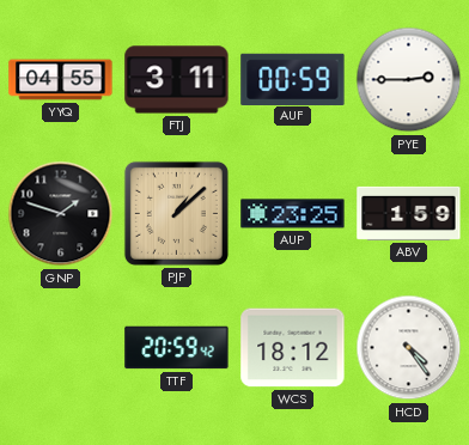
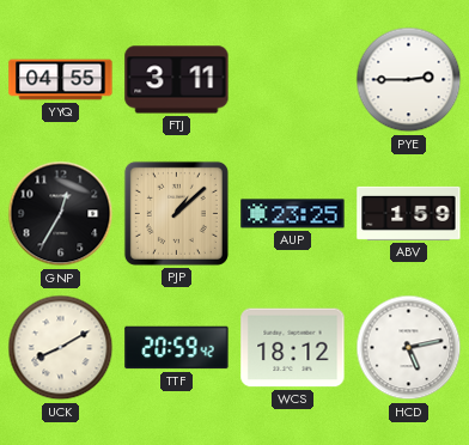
AUF: 00:59 -> none (293, 79)
GNP: 1:48 -> 12:35 (61, 214)
UCK: none -> 8:10 (61, 348)
HCD: 4:24 -> 5:13 (409, 348)
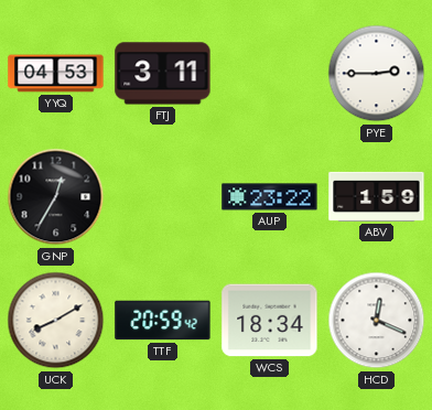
YYQ: 04:55 -> 04:53 (56, 74)
PJP: 1:08 -> none (176, 213)
AUP: 23:25 -> 23:22 (270, 197)
WCS: 18:12 -> 18:34 (270, 321)
HCD: 5:13 -> 12:19 (377, 321)
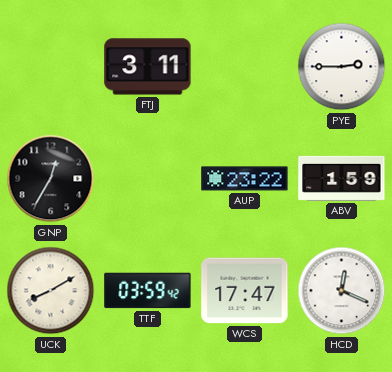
YYQ: 04:53 -> none (56, 74)
TTF: 20:59 -> 03:59 (148, 291)
WCS: 18:34 -> 17:47 (245, 291)
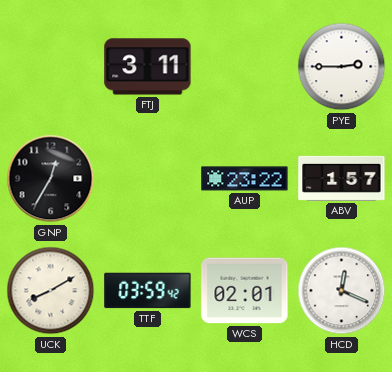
ABV: 1:59 -> 1:57 (342, 178)
WCS: 17:47 -> 02:01 (245, 291)
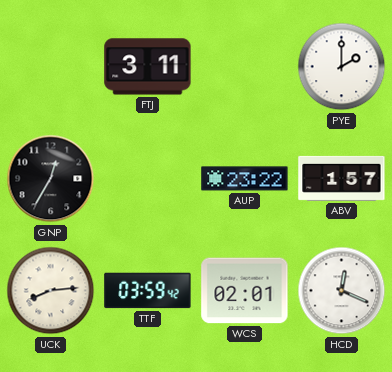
PYE: 2:45 -> 2:00 (342, 67)
UCK: 8:10 -> 8:14 (51, 291)
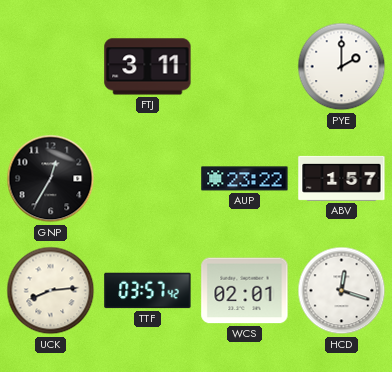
TTF: 03:59 -> 03:57 (148, 291)
HCD: 12:19 -> 12:18 (342, 291)
